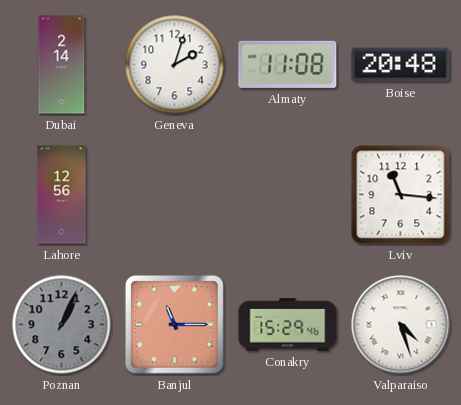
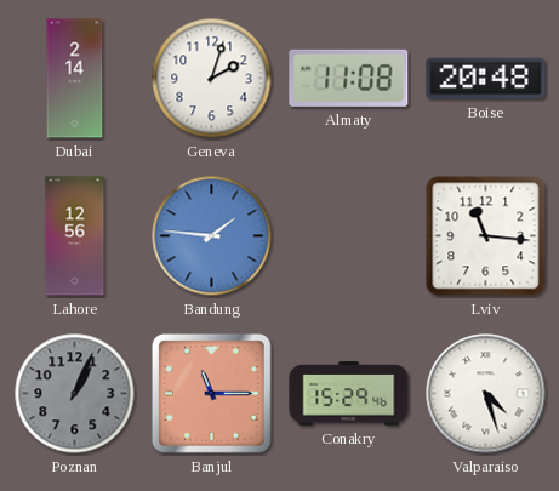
Bandung: none -> 1:46 (212, 236)
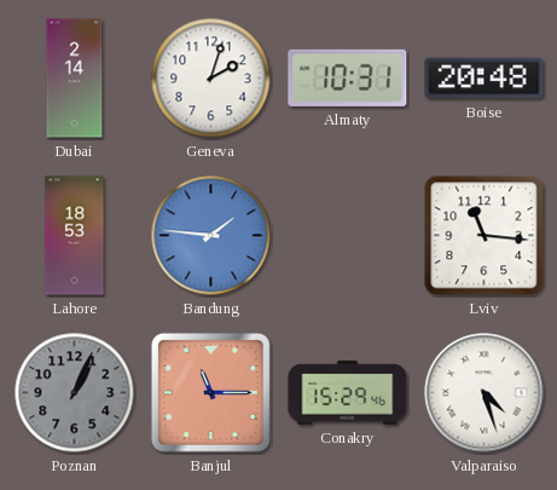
Almaty: 11:08 -> 10:31 (348, 77)
Lahore: 12:56 -> 18:53 (75, 236)
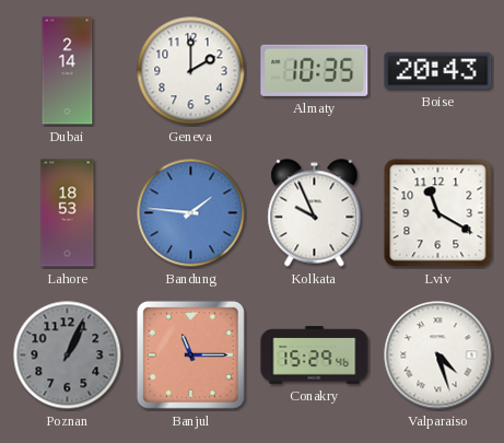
Geneva: 2:03 -> 2:00 (191, 71)
Almaty: 10:31 -> 10:35 (315, 70)
Boise: 20:48 -> 20:43 (438, 71)
Kolkata: none -> 9:56 (315, 213)
Lviv: 11:16 -> 11:20 (438, 213)
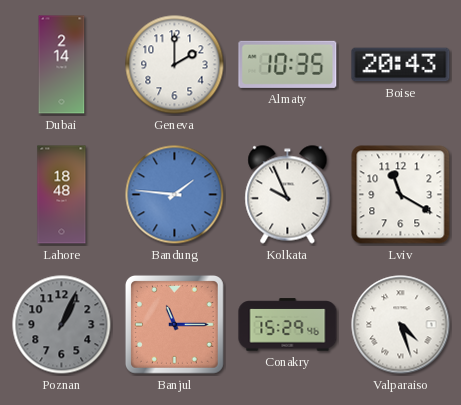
Lahore: 18:53 -> 18:48 (62, 195)
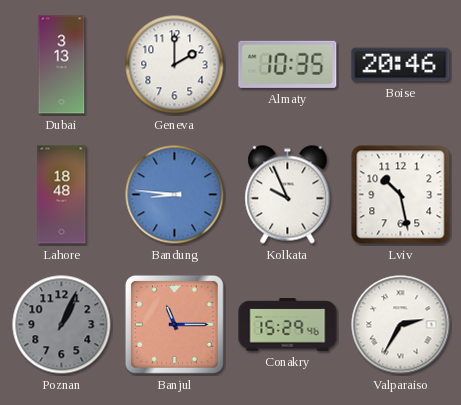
Dubai: 2:14 -> 3:13 (62, 65)
Boise: 20:43 -> 20:46 (401, 65)
Bandung: 1:46 -> 8:46 (175, 195)
Lviv: 11:20 -> 10:28 (401, 195)
Valparaiso: 4:27 -> 2:35 (401, 325)
